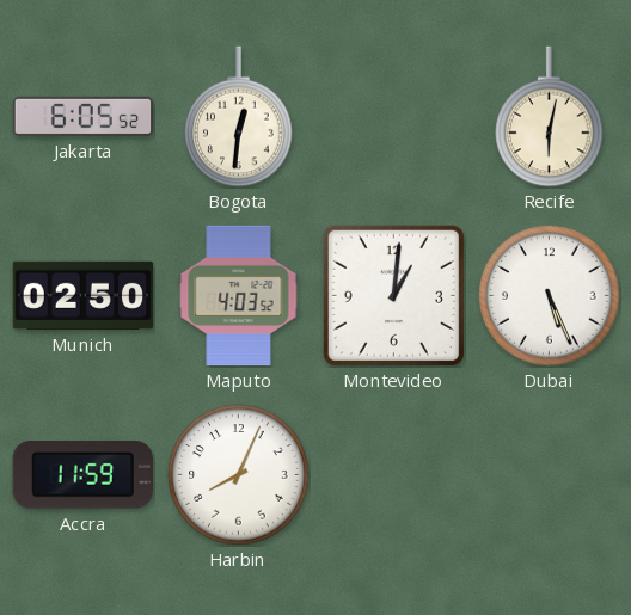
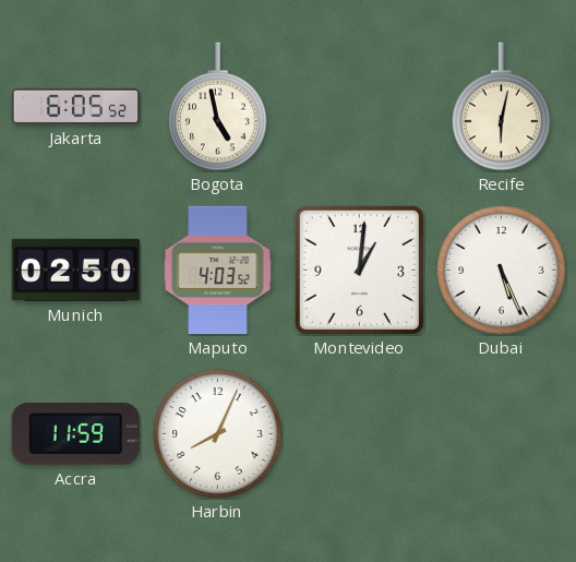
Bogota: 12:31 -> 4:58 (218, 107)
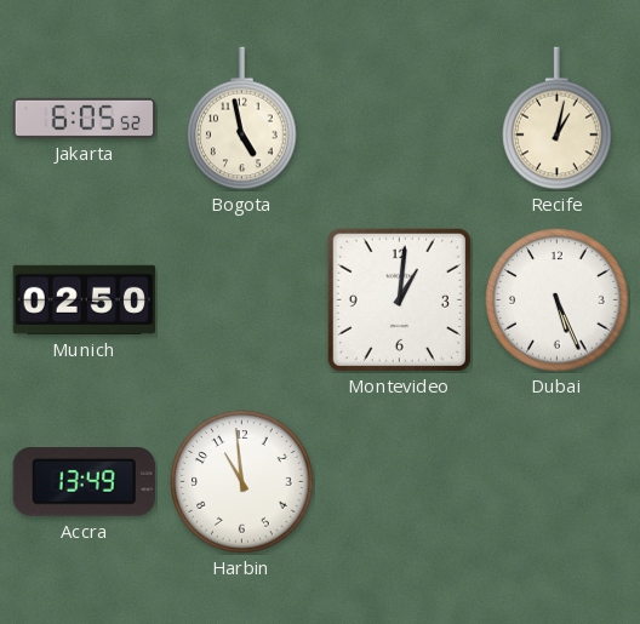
Recife: 6:02 -> 1:02 (558, 119)
Maputo: 4:03 -> none (218, 271)
Accra: 11:59 -> 13:49 (84, 482)
Harbin: 8:04 -> 10:59 (242, 482)
